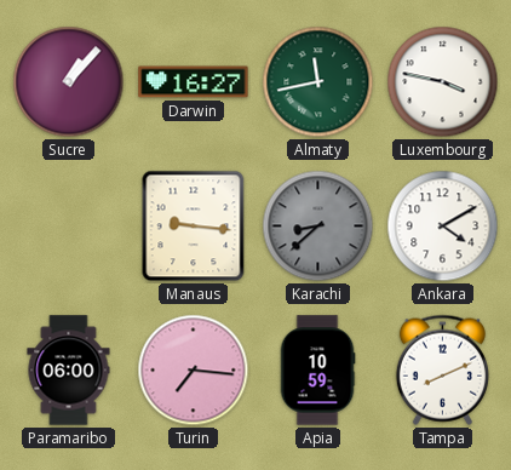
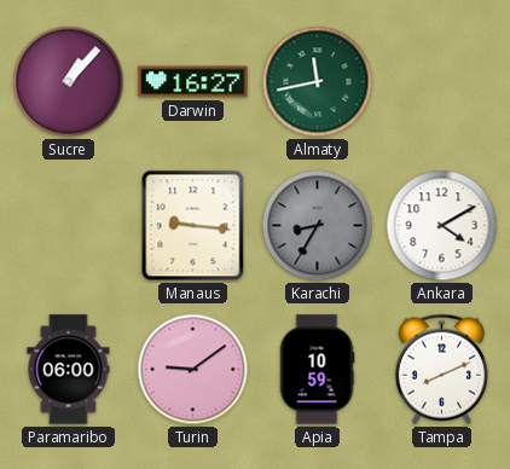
Luxembourg: 3:47 -> none (443, 82)
Karachi: 8:38 -> 8:35 (318, 226)
Turin: 7:16 -> 9:09 (193, 370)
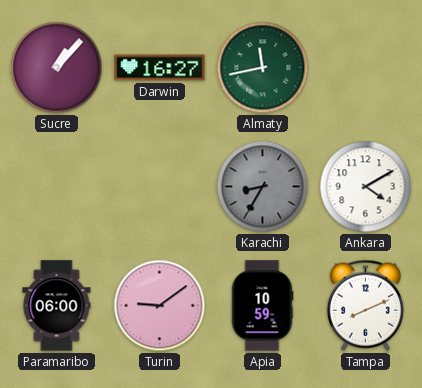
Manaus: 9:16 -> none (193, 226)
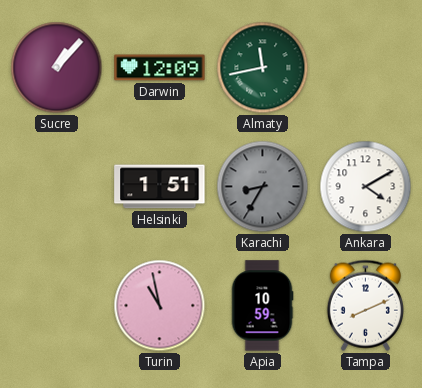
Darwin: 16:27 -> 12:09 (160, 68)
Helsinki: none -> 1:51 (160, 187)
Paramaribo: 06:00 -> none (57, 306)
Turin: 9:09 -> 10:58 (160, 306)
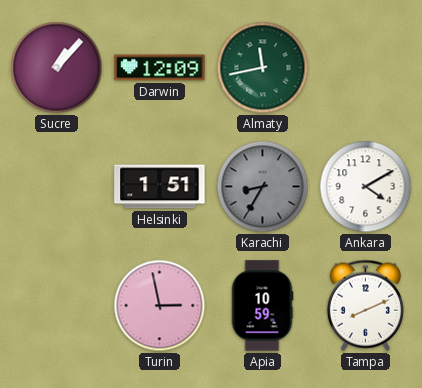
Turin: 10:58 -> 2:58 (160, 306)
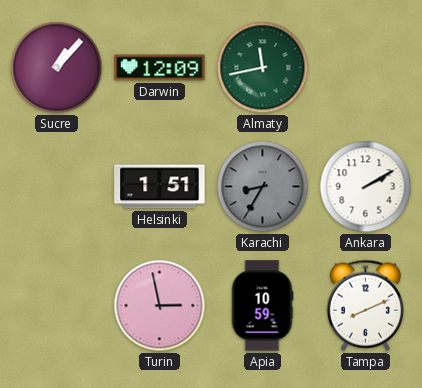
Ankara: 4:10 -> 2:10 (366, 187)
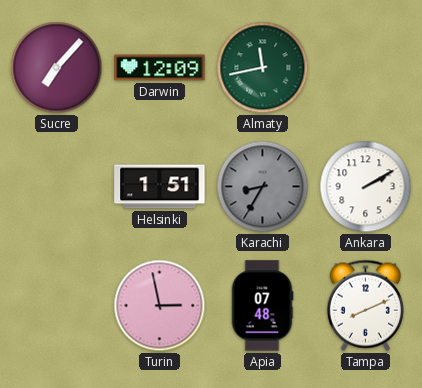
Sucre: 1:07 -> 7:07 (57, 68)
Apia: 10:59 -> 07:48 (262, 306)
